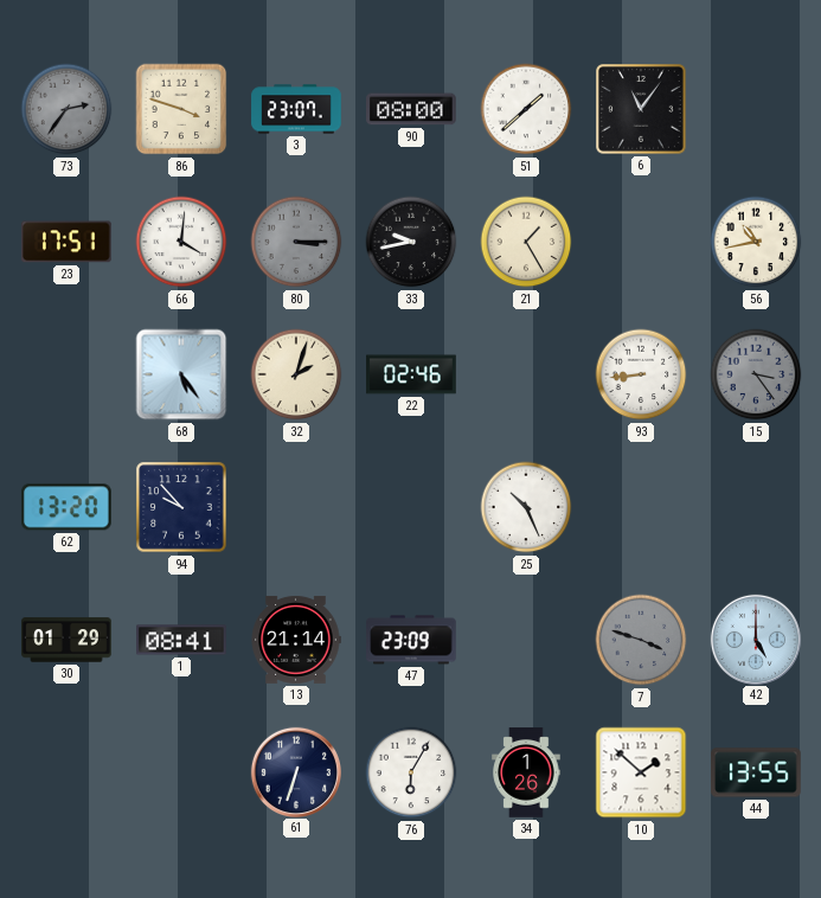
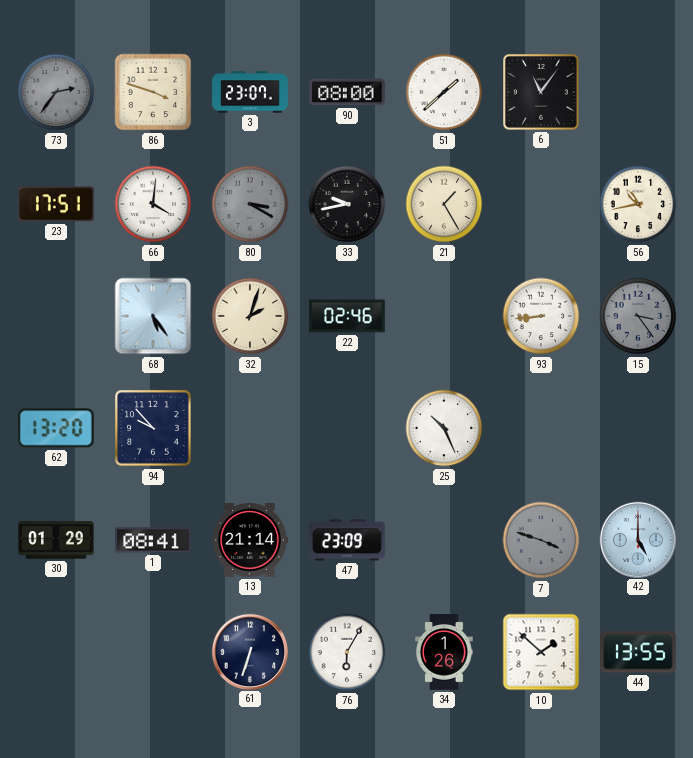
80: 3:15 -> 3:20 (250, 204)
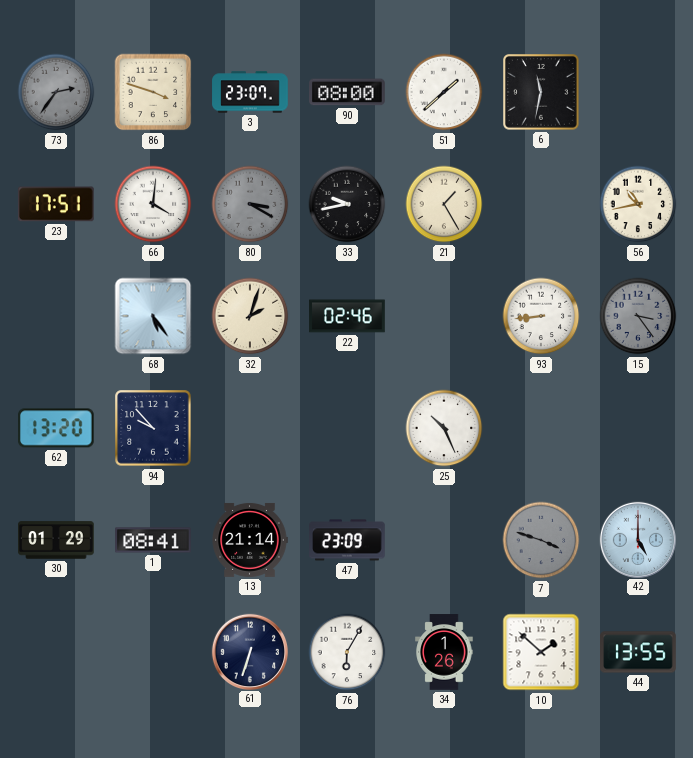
6: 11:06 -> 11:32 (542, 93)
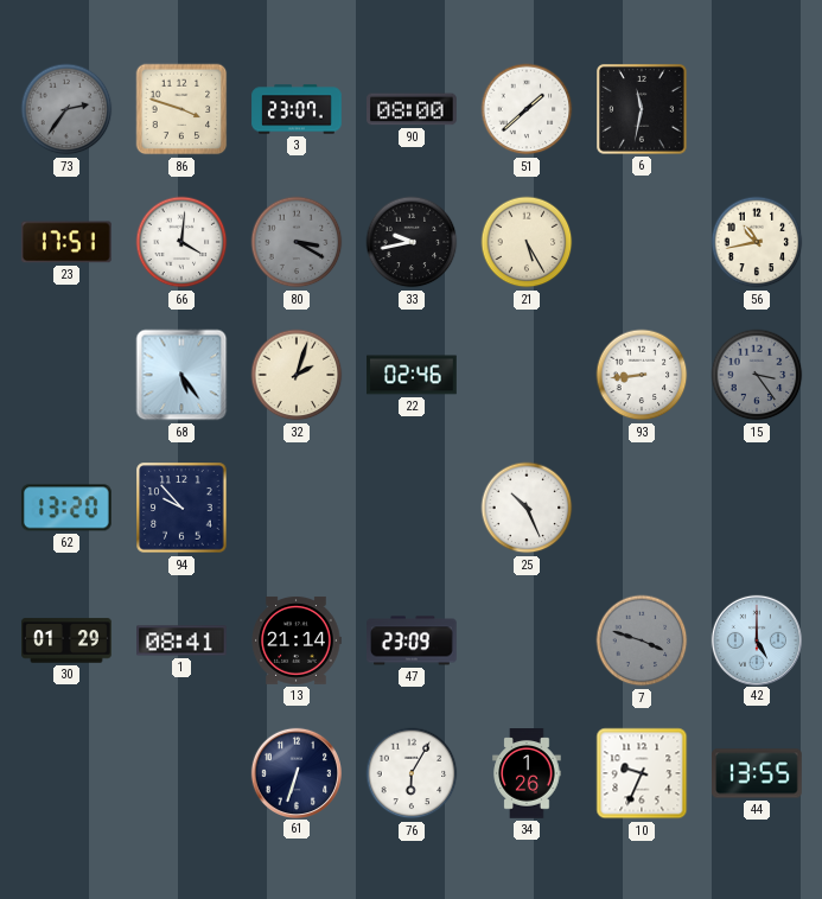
21: 1:25 -> 5:25 (527, 242)
10: 1:52 -> 9:34 (642, 773)
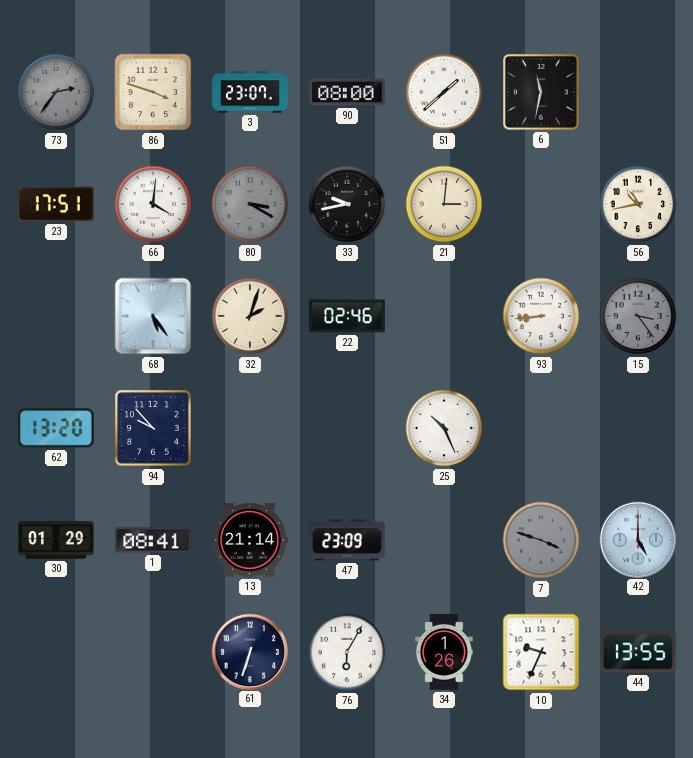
21: 5:25 -> 3:01 (444, 204)
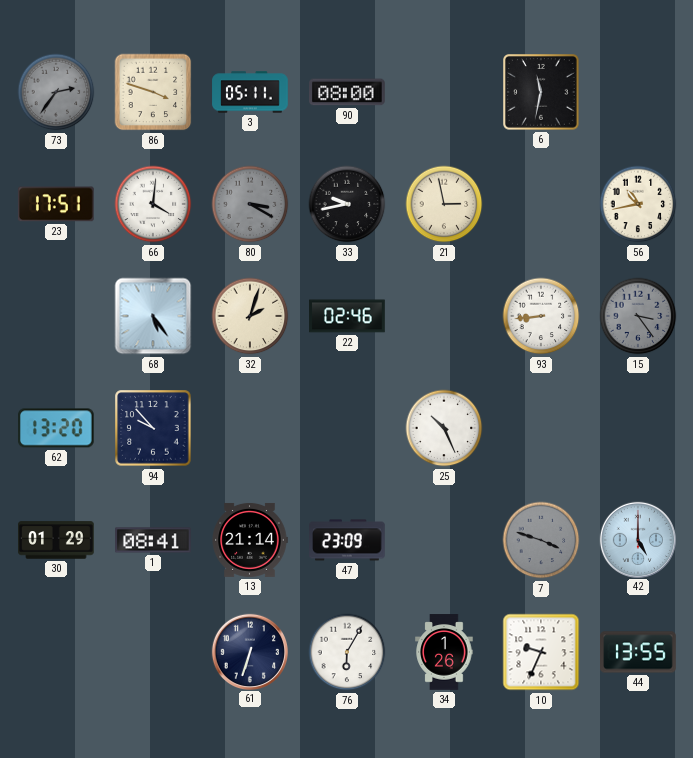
3: 23:07 -> 05:11 (250, 92)
51: 1:38 -> none (444, 92)
21: 3:01 -> 2:58 (444, 204)
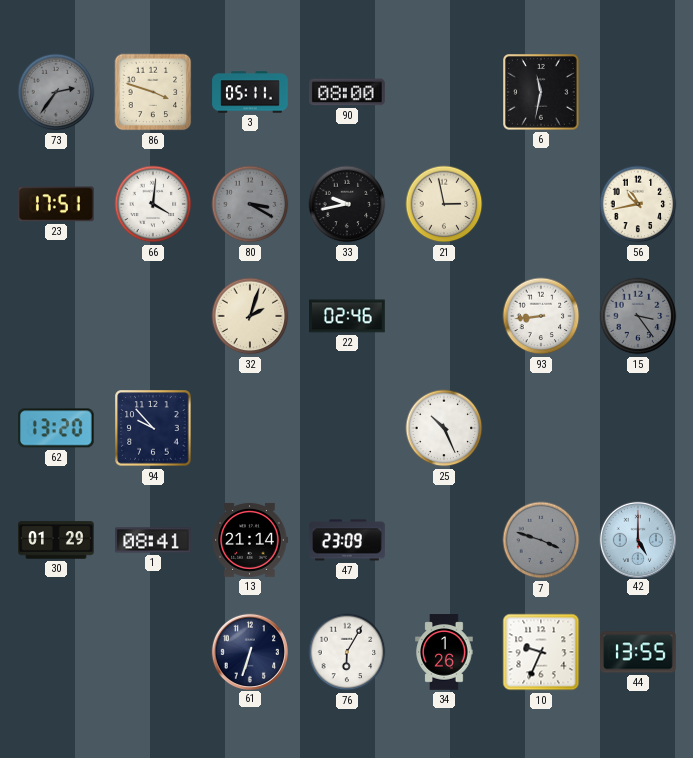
68: 5:24 -> none (153, 316)
